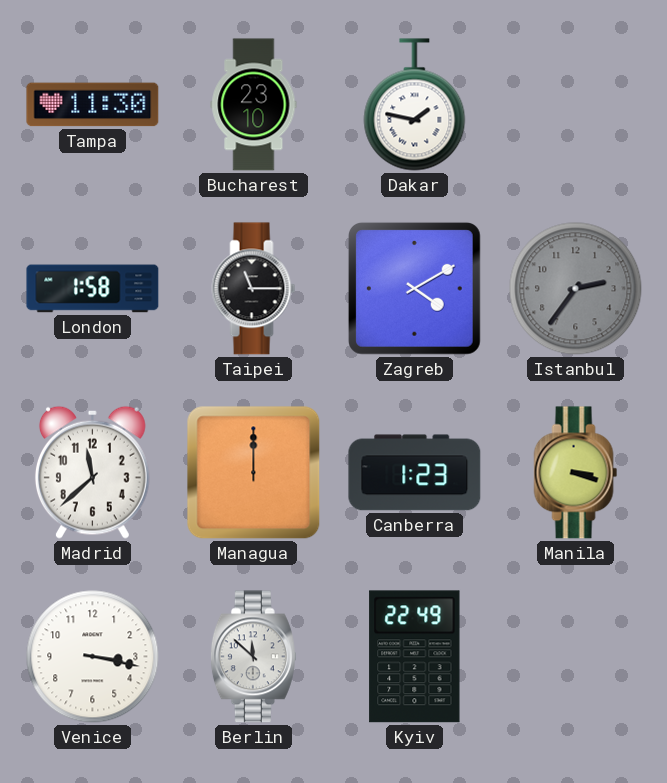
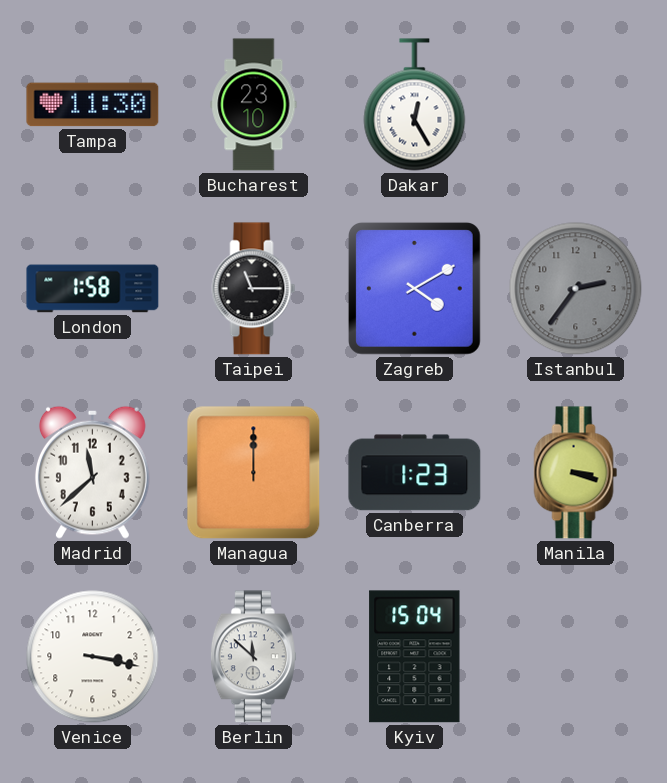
Dakar: 1:47 -> 12:25 (415, 105)
Kyiv: 22:49 -> 15:04 (415, 657)
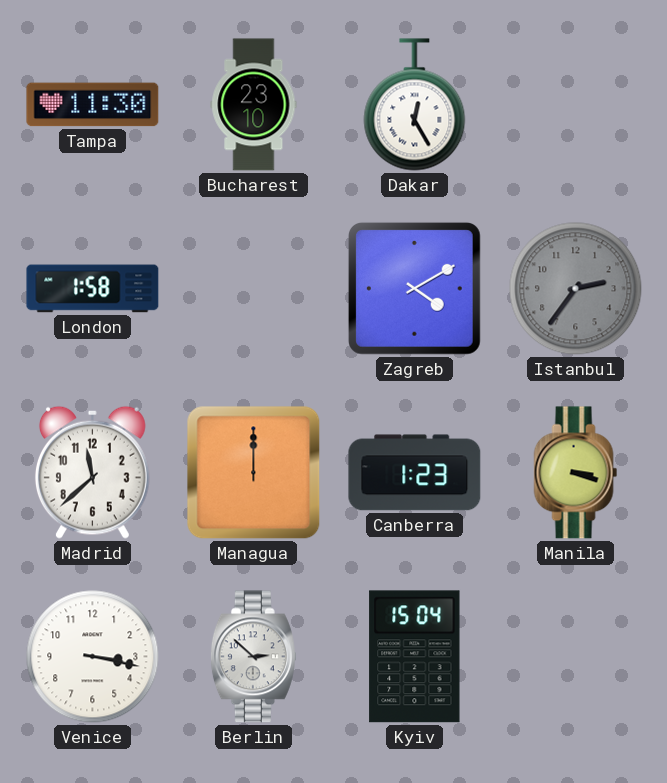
Taipei: 11:15 -> none (254, 289)
Berlin: 11:52 -> 2:52 (253, 657)
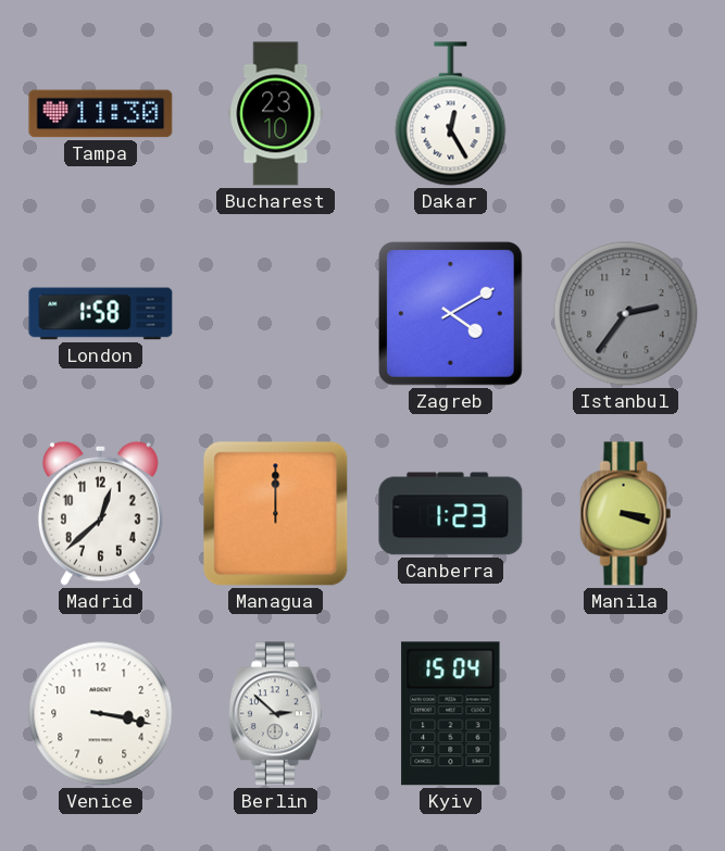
Madrid: 11:38 -> 12:38 (100, 513)
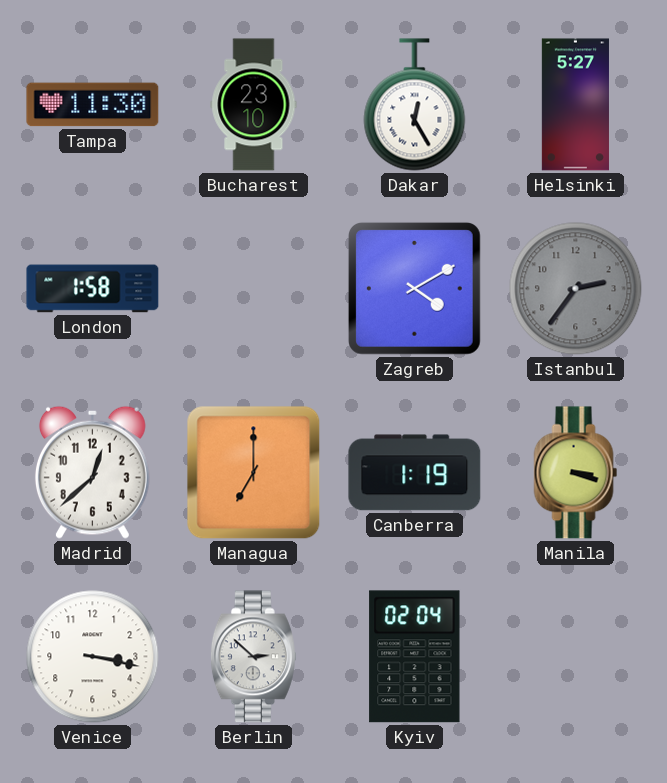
Helsinki: none -> 5:27 (575, 105)
Managua: 12:00 -> 7:00 (254, 473)
Canberra: 1:23 -> 1:19 (415, 473)
Kyiv: 15:04 -> 02:04 (415, 657)
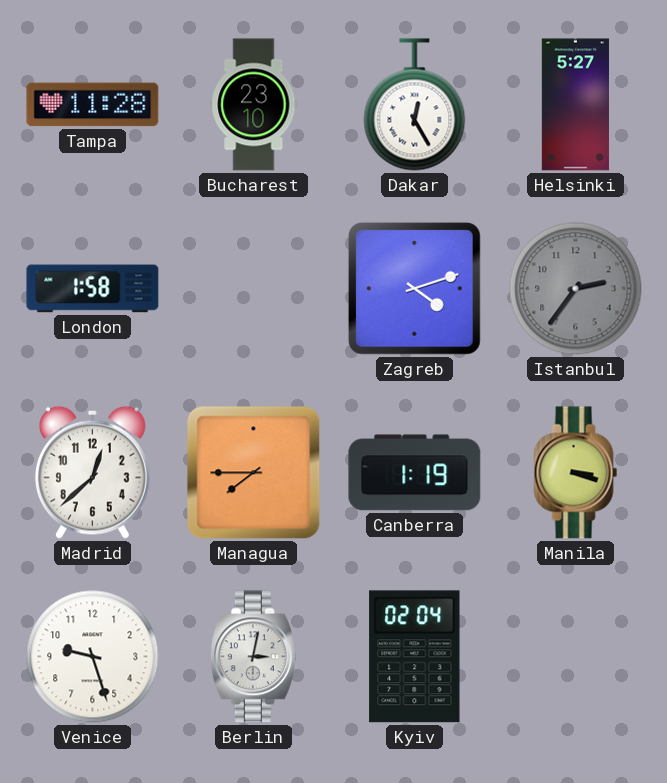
Tampa: 11:30 -> 11:28 (93, 105)
Zagreb: 4:10 -> 4:12 (415, 289)
Managua: 7:00 -> 7:45 (254, 473)
Venice: 3:17 -> 9:27 (93, 657)
Berlin: 2:52 -> 3:02 (253, 657)
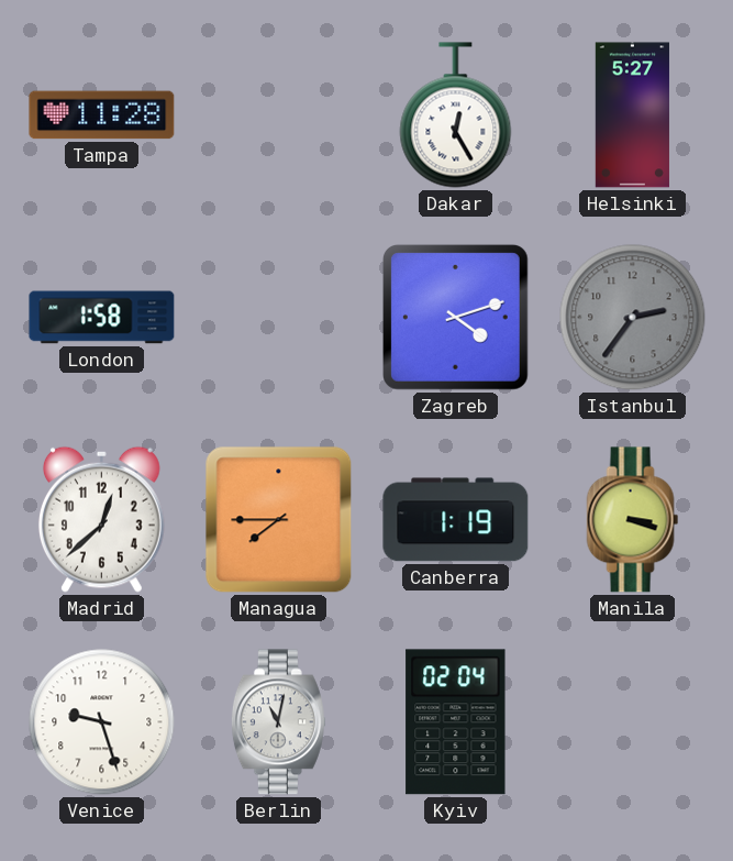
Bucharest: 23:10 -> none (254, 105)
Berlin: 3:02 -> 11:02 (278, 722)
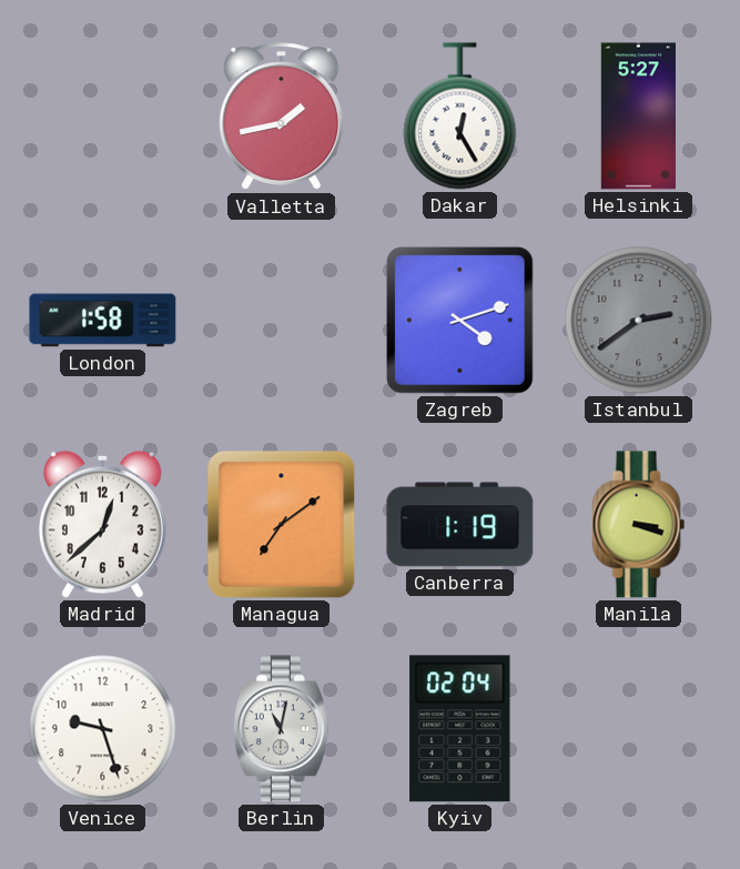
Tampa: 11:28 -> none (102, 115)
Valletta: none -> 1:43 (282, 117)
Istanbul: 2:36 -> 2:39 (639, 321)
Managua: 7:45 -> 7:09 (282, 525)
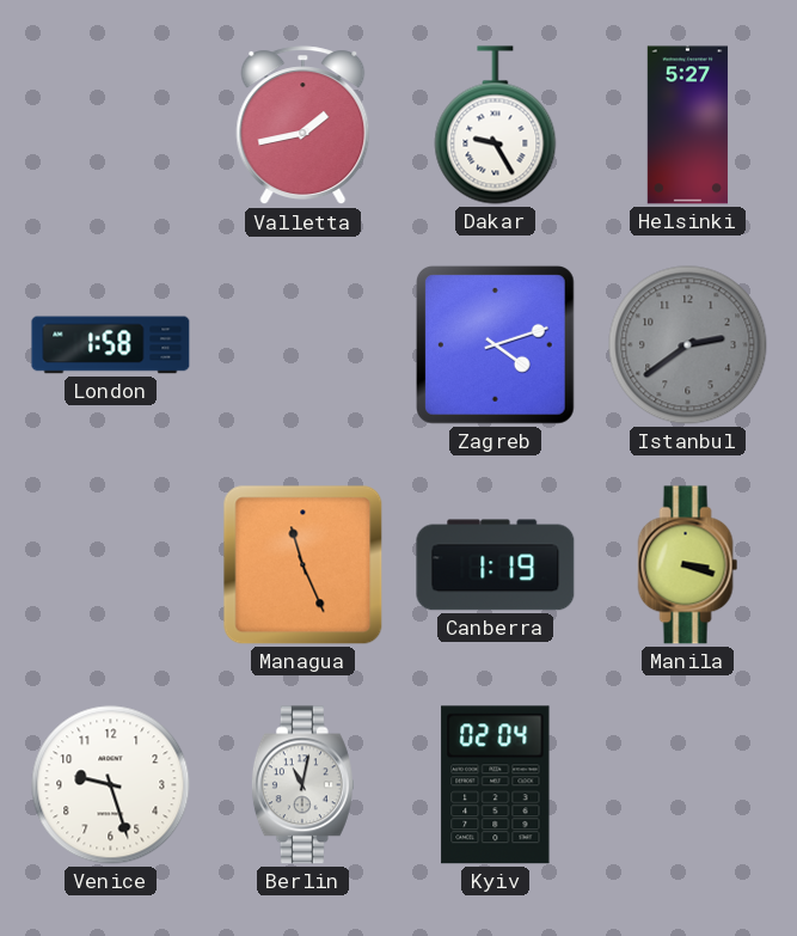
Dakar: 12:25 -> 9:25 (496, 126)
Madrid: 12:38 -> none (102, 524)
Managua: 7:09 -> 11:26 (304, 565)
